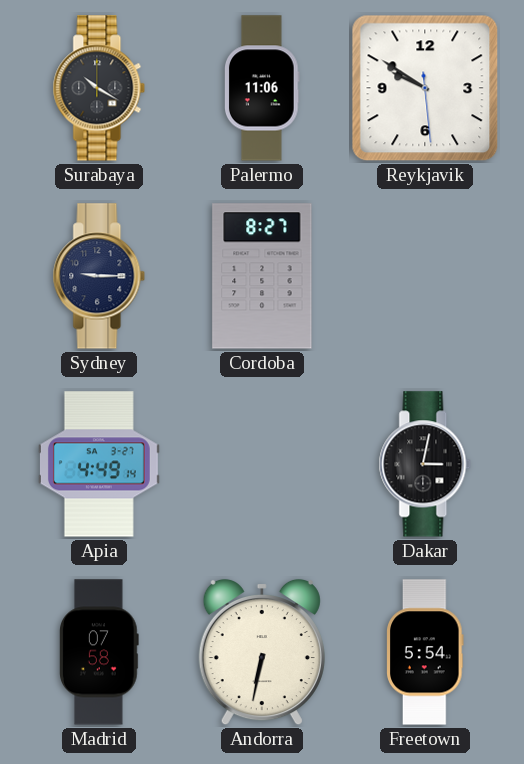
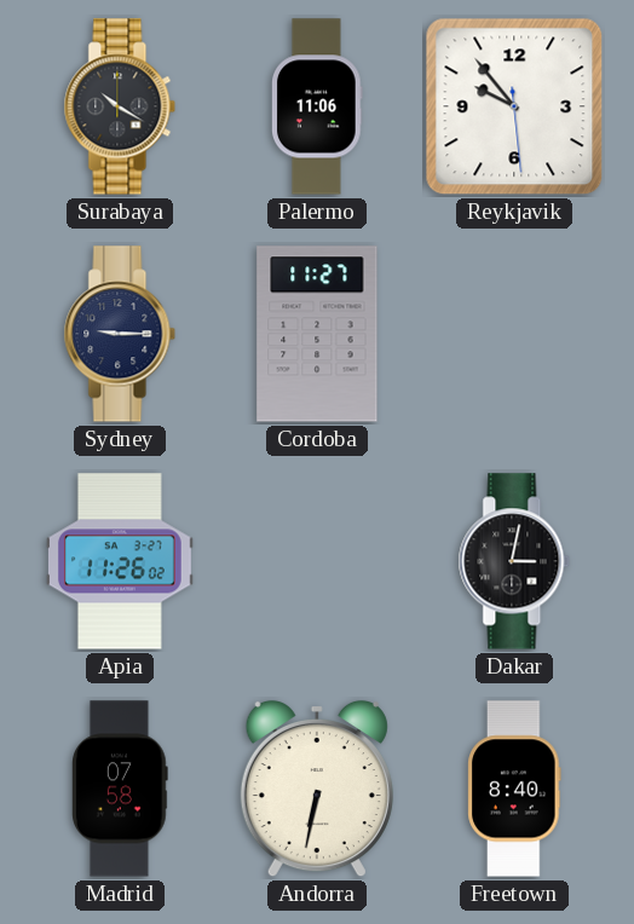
Reykjavik: 9:50 -> 9:53 (514, 106)
Cordoba: 8:27 -> 11:27 (317, 334)
Apia: 4:49 -> 11:26 (120, 561)
Freetown: 5:54 -> 8:40 (514, 789)
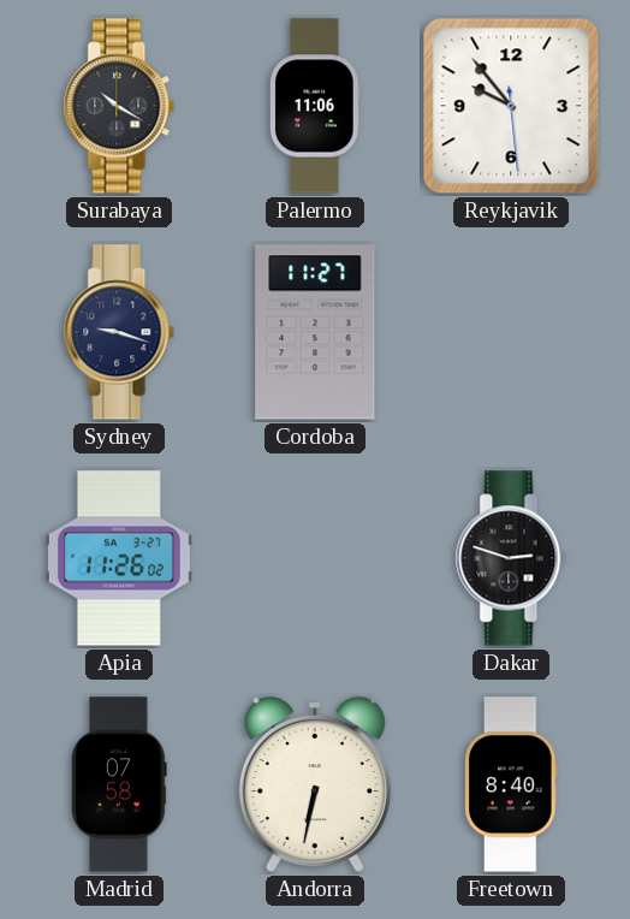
Sydney: 9:15 -> 9:18 (119, 332)
Dakar: 3:02 -> 2:48 (511, 558)
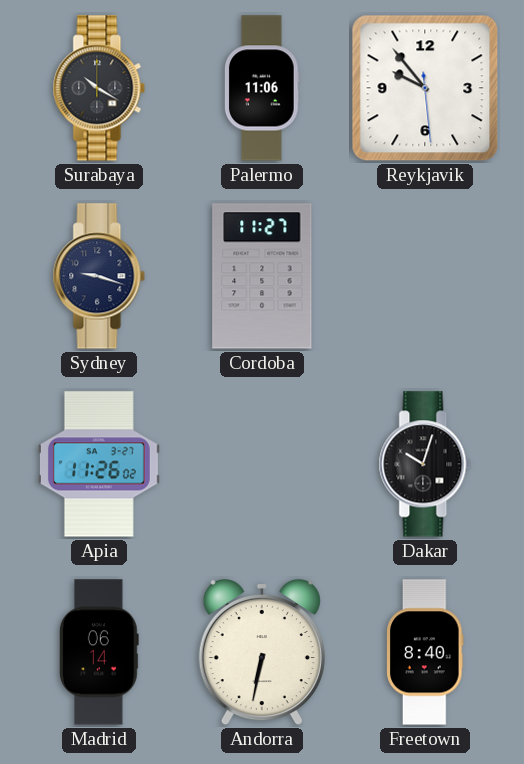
Dakar: 2:48 -> 10:03 (425, 464)
Madrid: 07:58 -> 06:14 (100, 652)
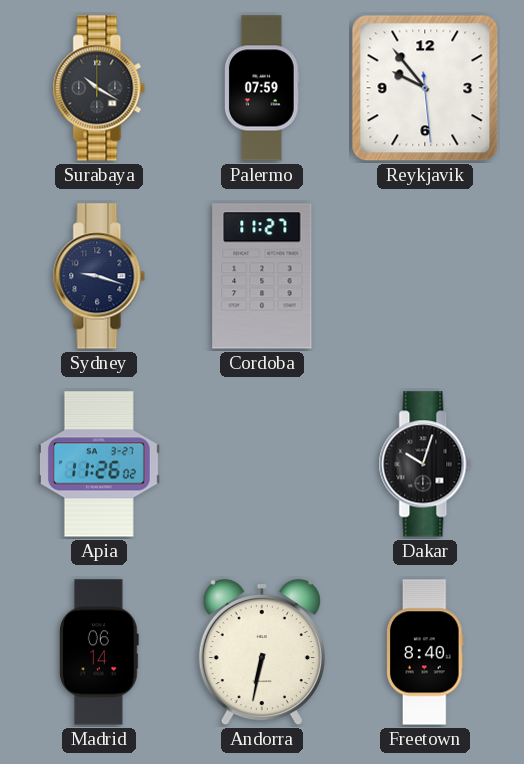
Palermo: 11:06 -> 07:59 (263, 88)
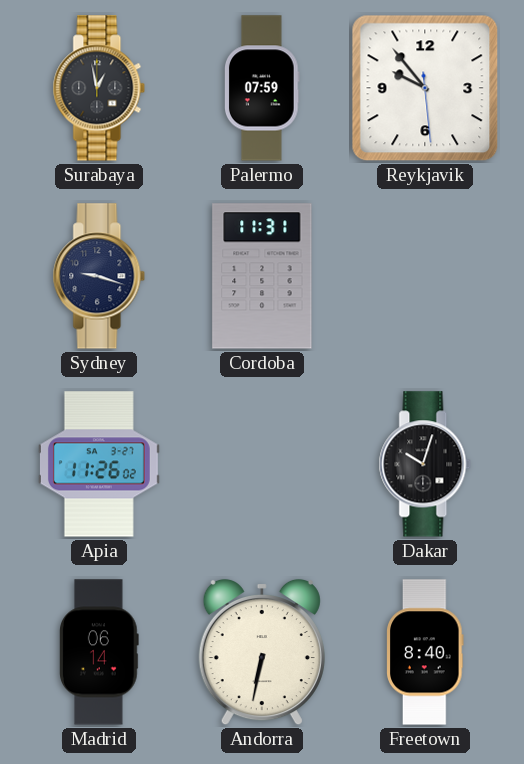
Surabaya: 10:20 -> 12:58 (99, 88)
Cordoba: 11:27 -> 11:31 (262, 276)
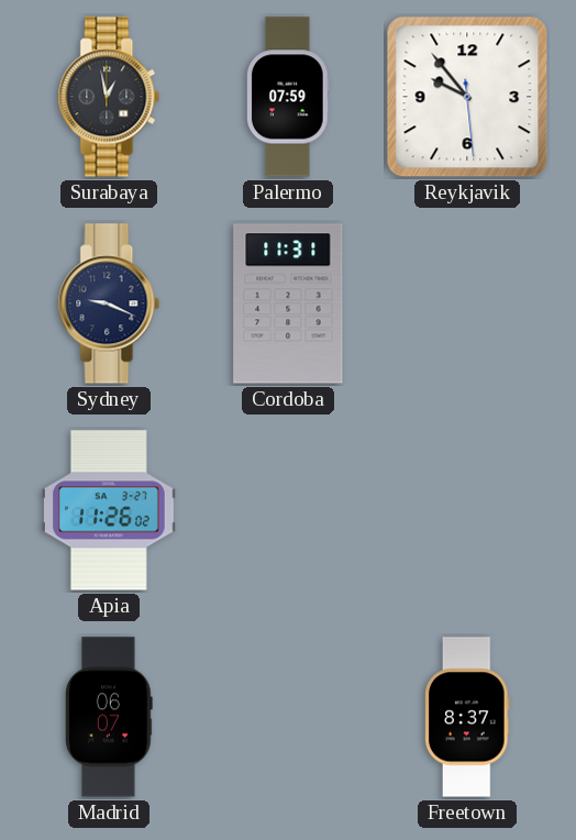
Sydney: 9:18 -> 9:19 (109, 303)
Dakar: 10:03 -> none (425, 464)
Madrid: 06:14 -> 06:07 (110, 717)
Andorra: 6:32 -> none (262, 652)
Freetown: 8:40 -> 8:37 (467, 717)
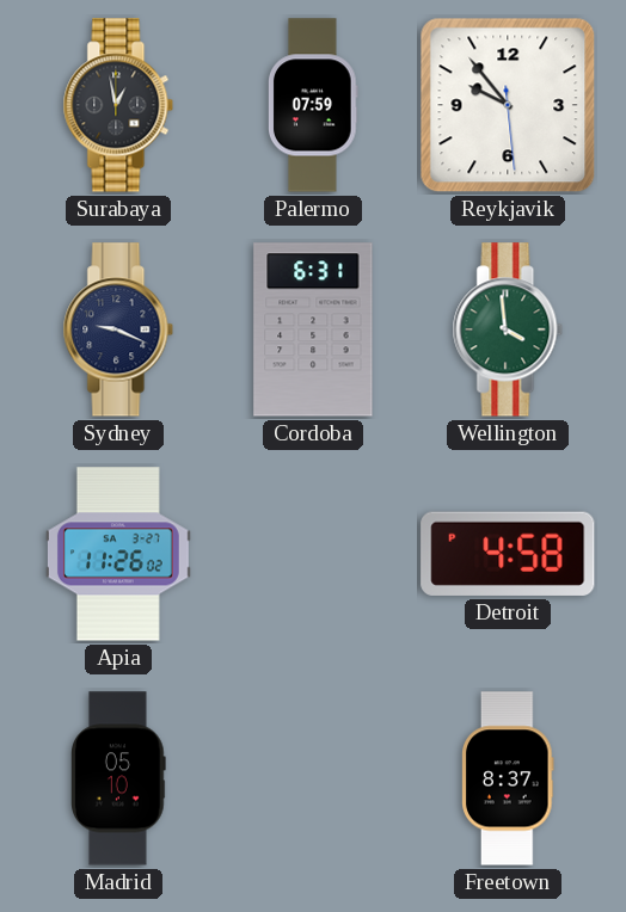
Cordoba: 11:31 -> 6:31 (313, 329)
Wellington: none -> 3:59 (508, 329)
Detroit: none -> 4:58 (508, 554)
Madrid: 06:07 -> 05:10 (119, 778)
